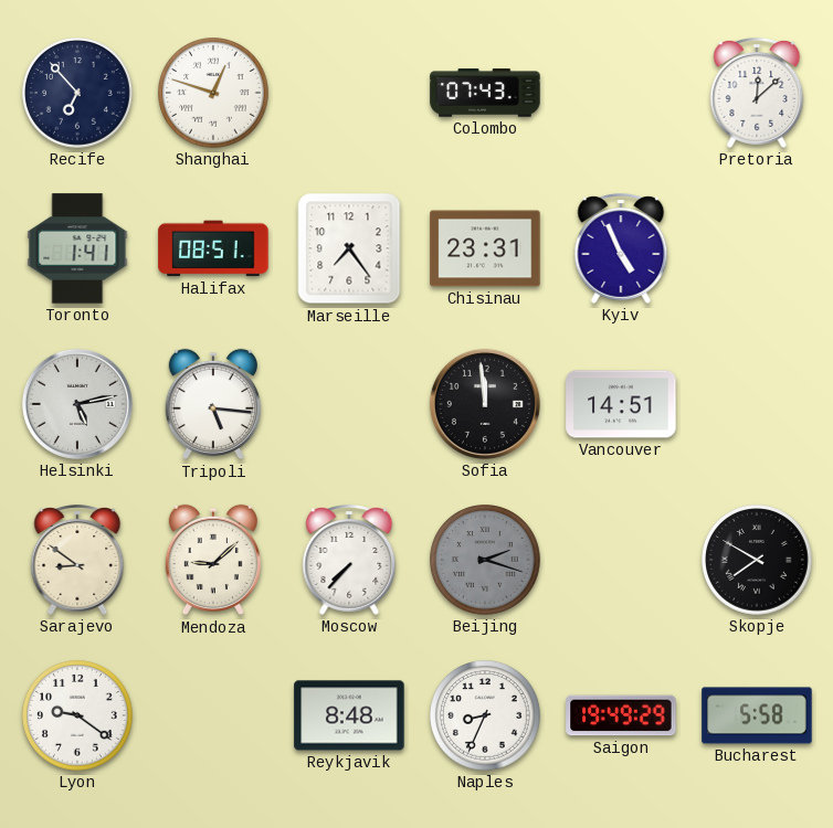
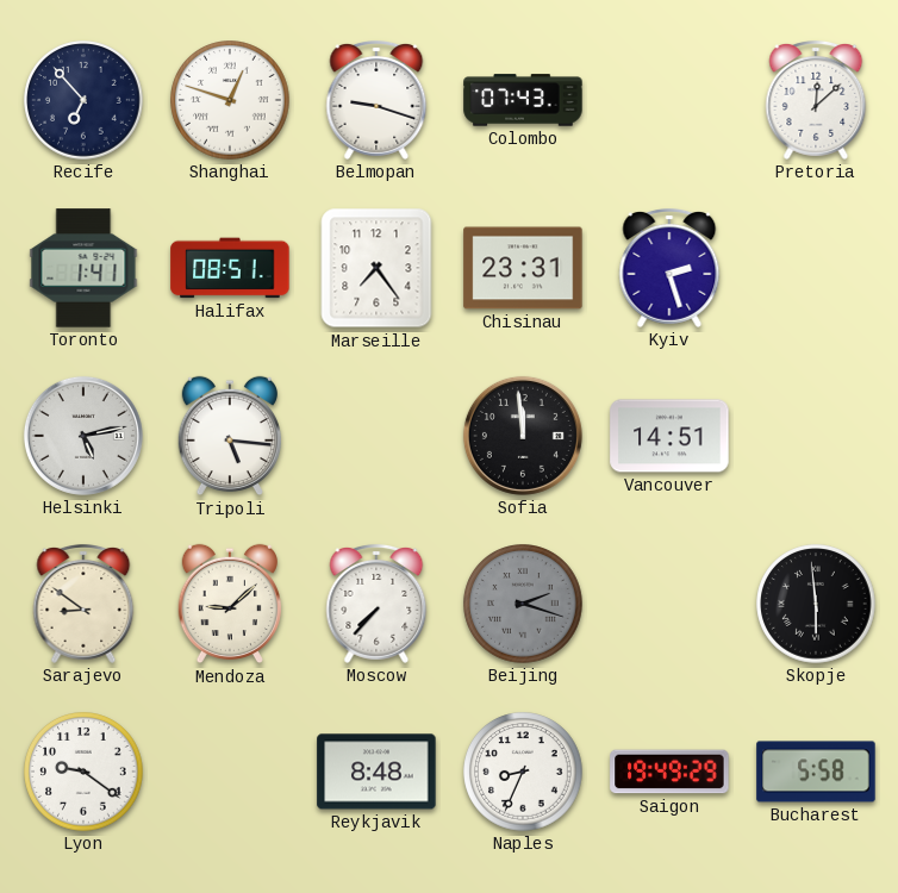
Belmopan: none -> 9:18 (376, 101)
Kyiv: 4:56 -> 2:27 (669, 269)
Skopje: 7:50 -> 5:59 (816, 604)
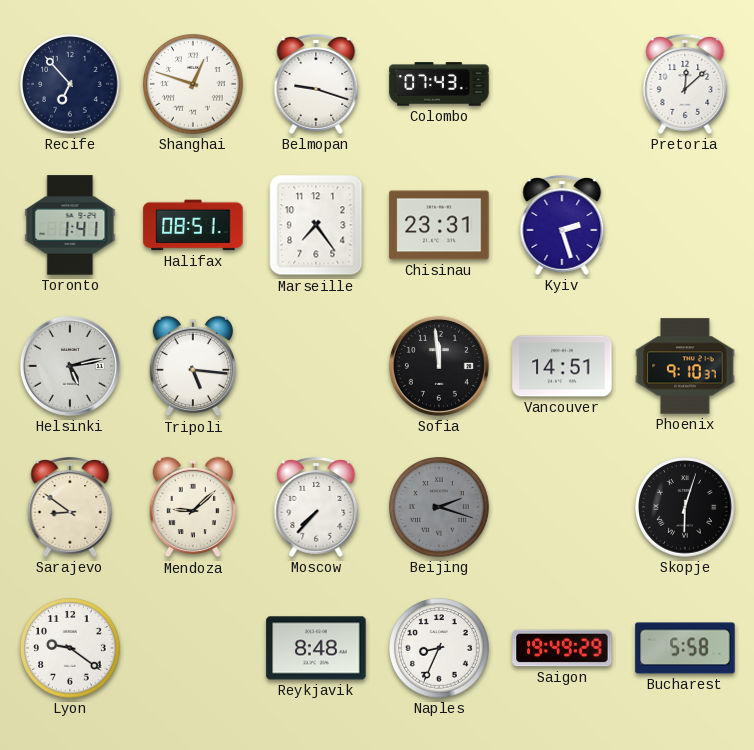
Phoenix: none -> 9:10 (685, 366)
Skopje: 5:59 -> 6:03 (685, 507)
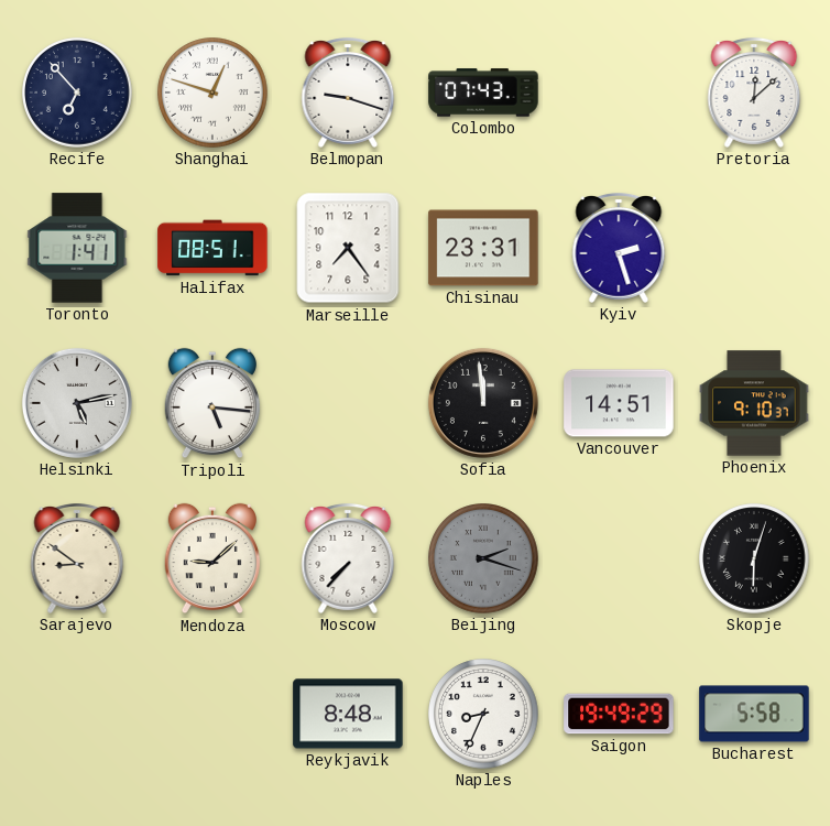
Lyon: 9:21 -> none (70, 648)
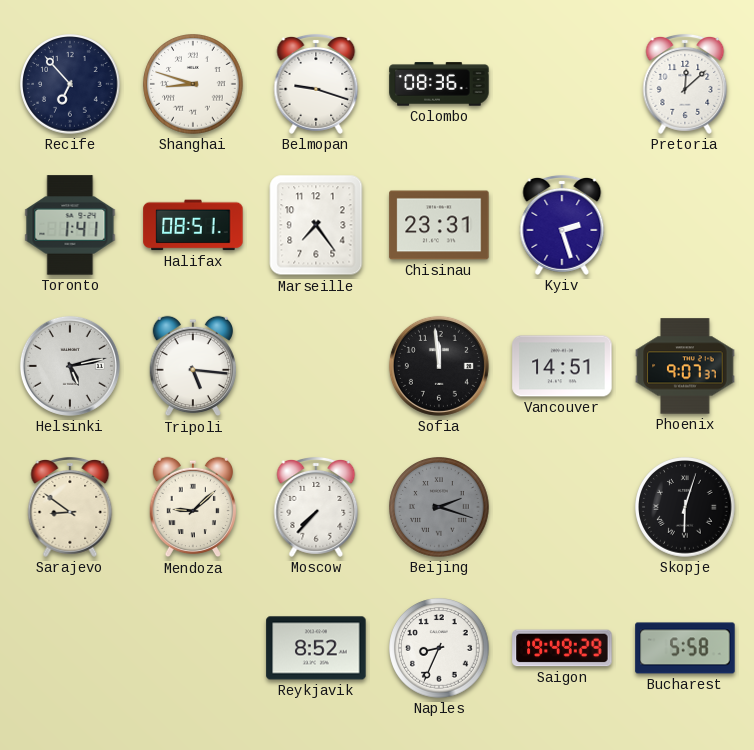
Shanghai: 12:48 -> 8:48 (193, 84)
Colombo: 07:43 -> 08:36 (439, 84)
Phoenix: 9:10 -> 9:07 (685, 366)
Reykjavik: 8:48 -> 8:52 (316, 648)
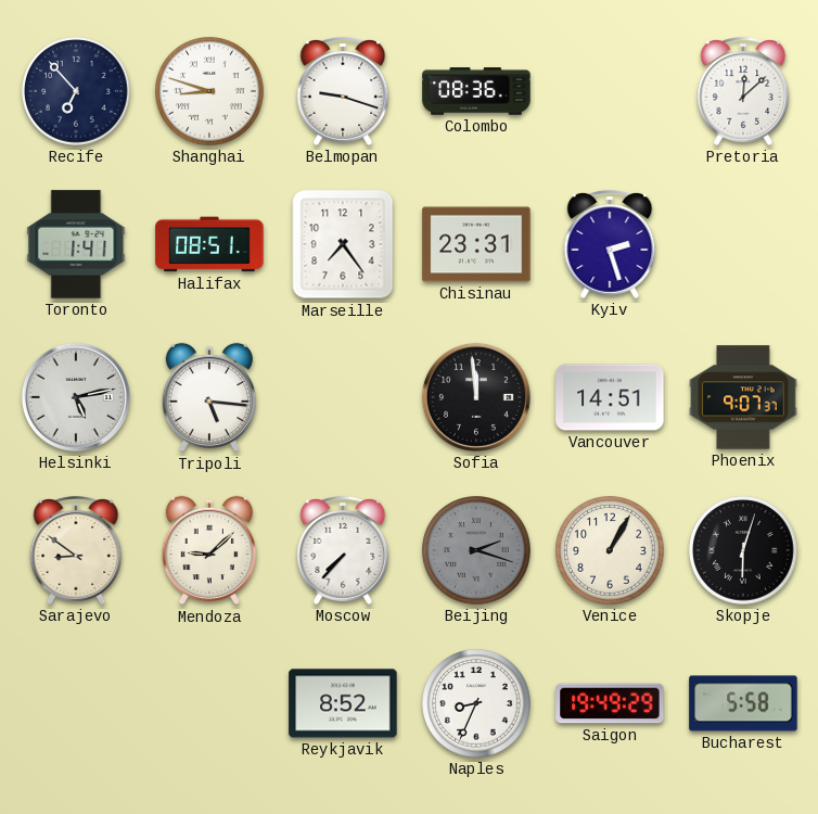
Venice: none -> 1:05 (610, 550)
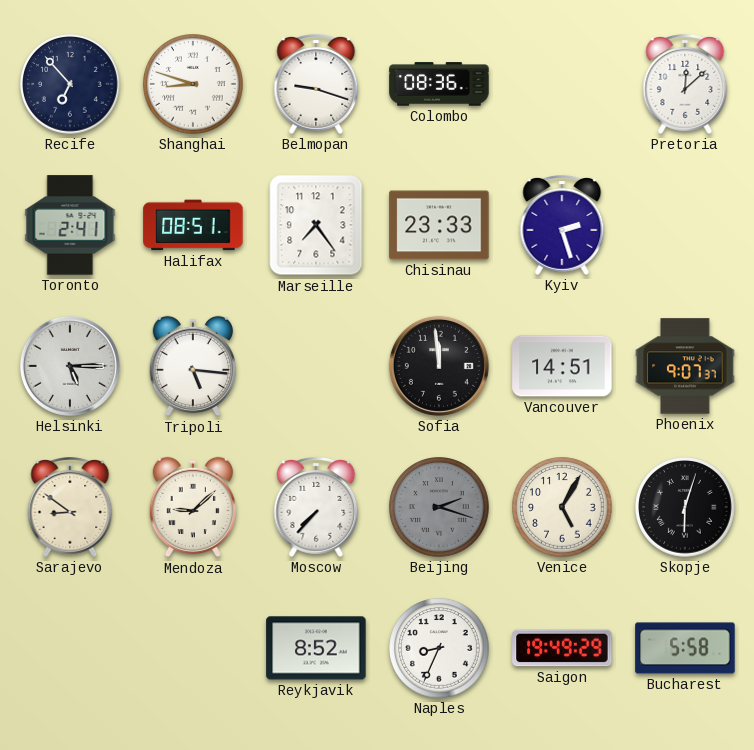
Toronto: 1:41 -> 2:41 (70, 225)
Chisinau: 23:31 -> 23:33 (439, 225)
Helsinki: 5:13 -> 5:15 (70, 366)
Venice: 1:05 -> 5:05 (562, 507)
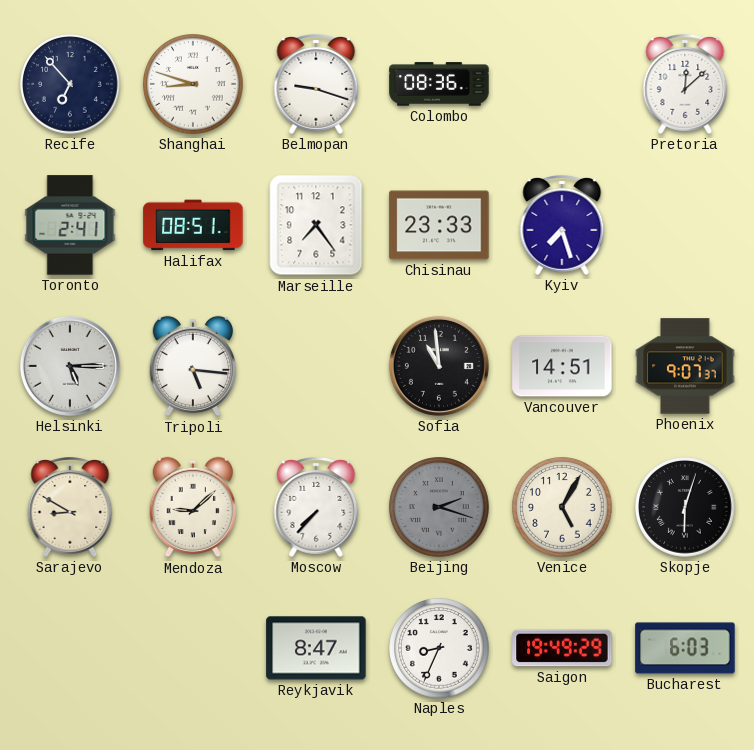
Kyiv: 2:27 -> 7:27 (562, 226)
Sofia: 11:59 -> 10:59 (439, 366)
Sarajevo: 8:51 -> 8:50 (70, 508)
Reykjavik: 8:52 -> 8:47 (316, 648)
Bucharest: 5:58 -> 6:03 (685, 648)
